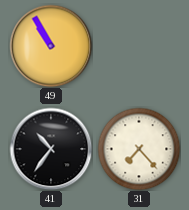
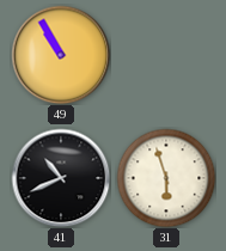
41: 10:36 -> 10:41 (61, 178)
31: 7:23 -> 5:57 (166, 178)
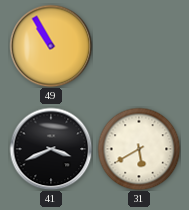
41: 10:41 -> 3:41 (51, 149)
31: 5:57 -> 5:40 (139, 149)
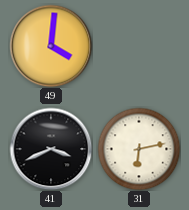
49: 10:55 -> 4:01 (51, 46)
31: 5:40 -> 6:13 (139, 149)
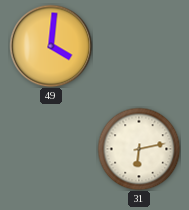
41: 3:41 -> none (51, 149)
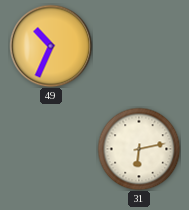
49: 4:01 -> 10:34 (51, 46)
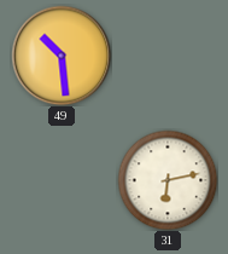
49: 10:34 -> 10:29 (62, 56)
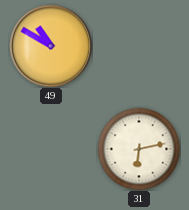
49: 10:29 -> 10:50 (51, 46)
